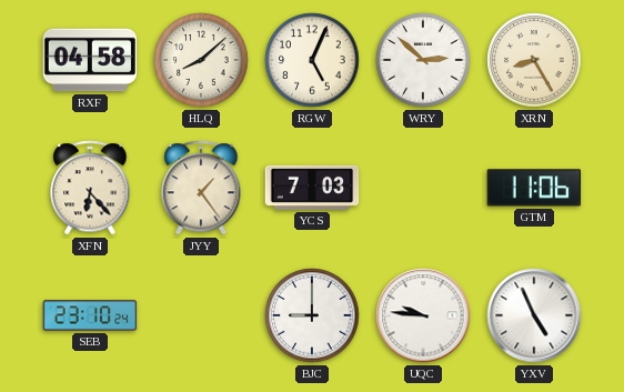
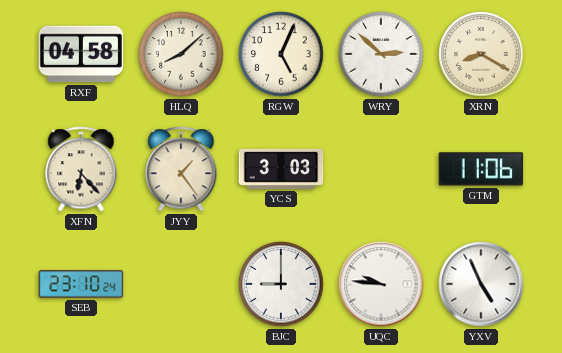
XRN: 8:25 -> 8:20 (481, 54)
YCS: 7:03 -> 3:03 (281, 169)
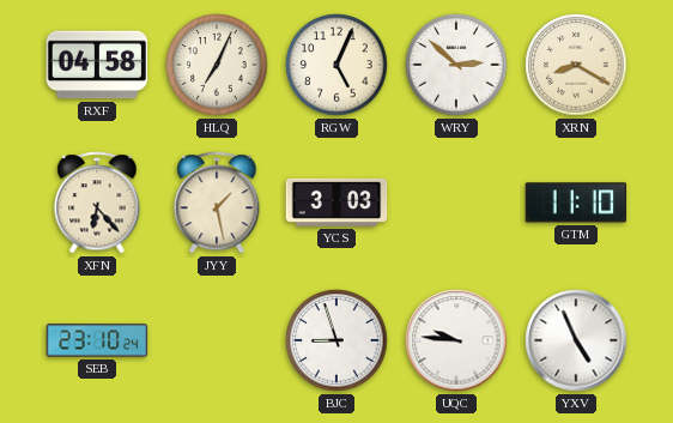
HLQ: 8:08 -> 7:04 (217, 65)
JYY: 1:24 -> 1:28 (217, 203)
GTM: 11:06 -> 11:10 (576, 203)
BJC: 9:00 -> 8:57 (336, 340)
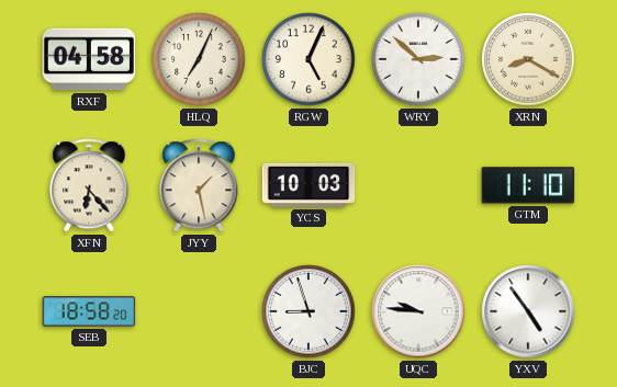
YCS: 3:03 -> 10:03 (308, 185)
SEB: 23:10 -> 18:58 (89, 311)
YXV: 4:56 -> 4:54 (528, 311)
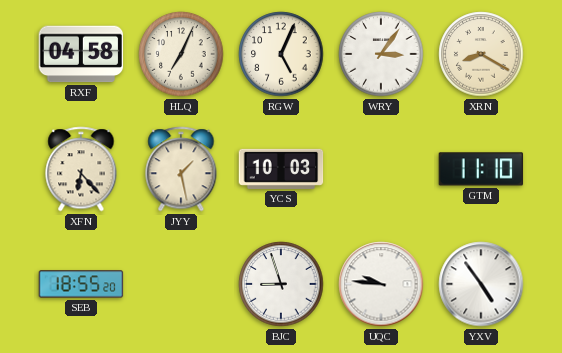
WRY: 2:52 -> 3:06 (381, 54)
SEB: 18:58 -> 18:55 (81, 284)
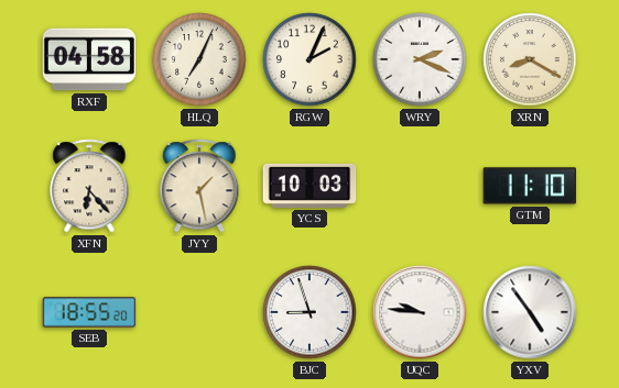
RGW: 5:04 -> 2:04 (309, 59)
WRY: 3:06 -> 2:19 (420, 59)
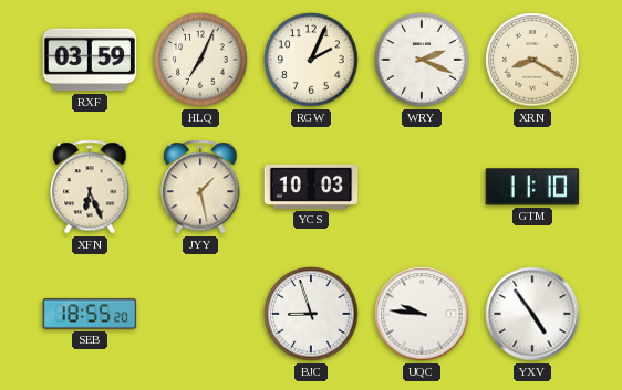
RXF: 04:58 -> 03:59 (90, 60)
XFN: 6:23 -> 6:26 (90, 187)
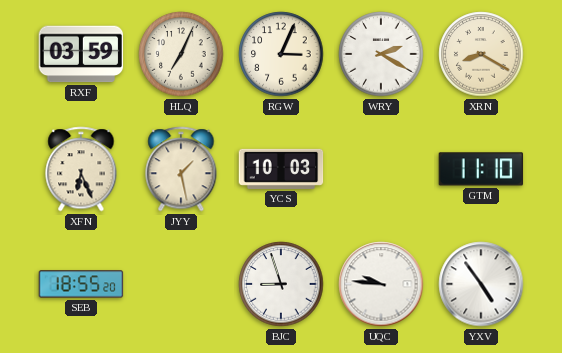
RGW: 2:04 -> 3:04 (281, 54)
WRY: 2:19 -> 2:20 (381, 54)
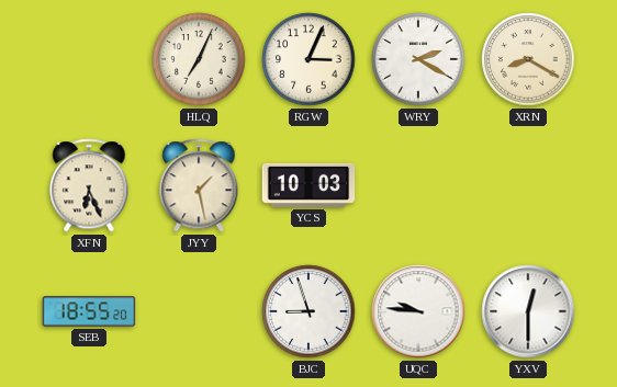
RXF: 03:59 -> none (81, 54)
GTM: 11:10 -> none (481, 169)
YXV: 4:54 -> 12:30 (528, 311)
